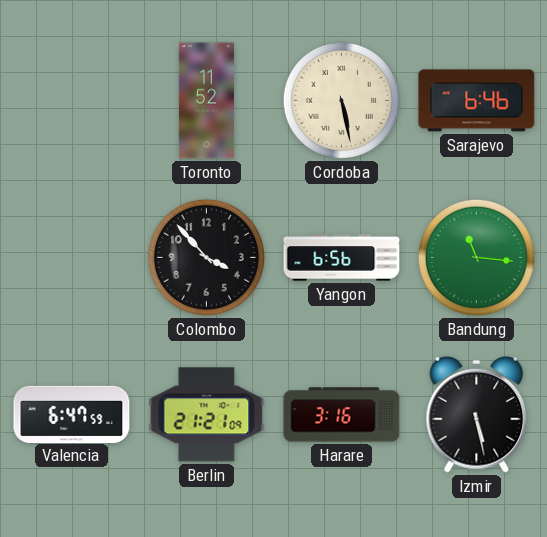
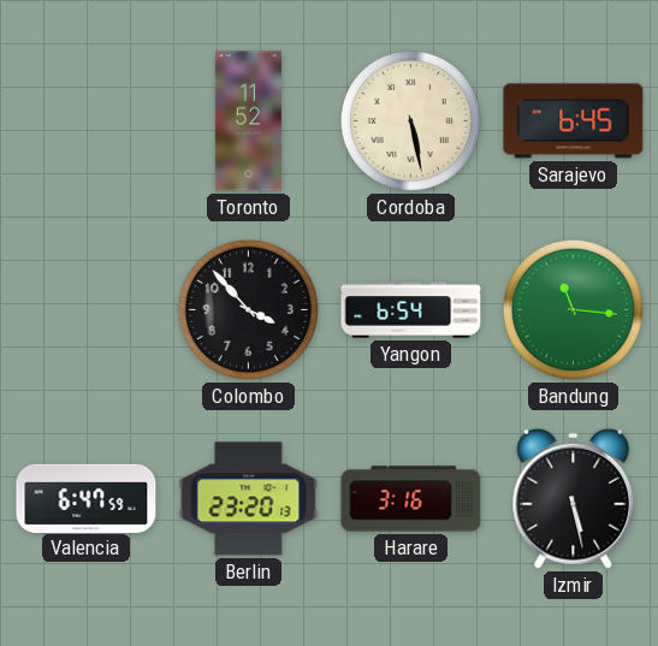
Sarajevo: 6:46 -> 6:45 (574, 122)
Yangon: 6:56 -> 6:54 (411, 310)
Berlin: 21:21 -> 23:20 (249, 499)
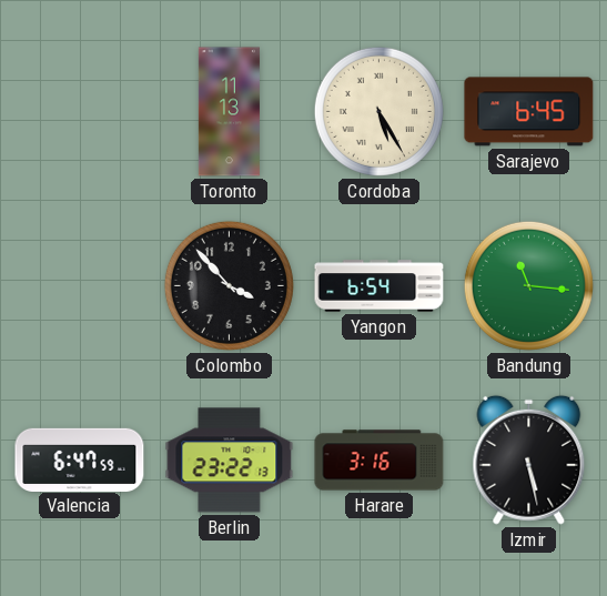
Toronto: 11:52 -> 11:13 (229, 112)
Cordoba: 5:28 -> 5:25 (378, 111)
Berlin: 23:20 -> 23:22 (230, 461)
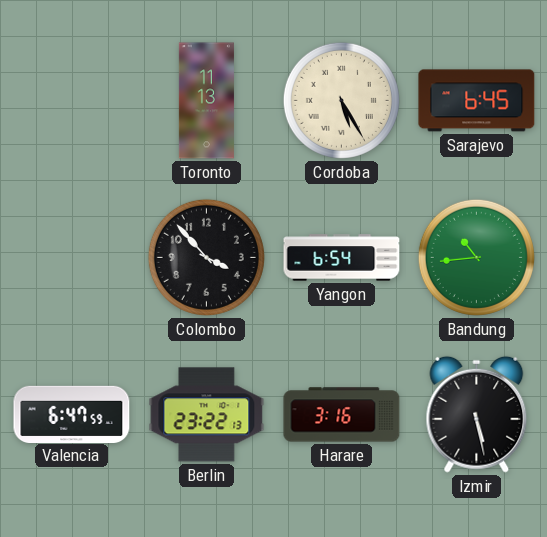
Bandung: 11:16 -> 10:44 (476, 257)
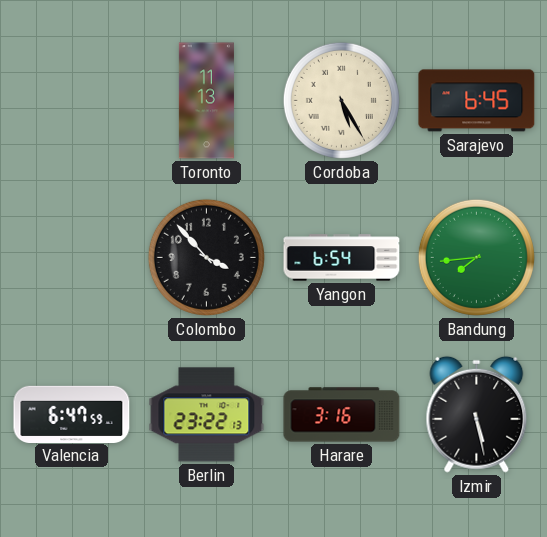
Bandung: 10:44 -> 7:44 (476, 257)
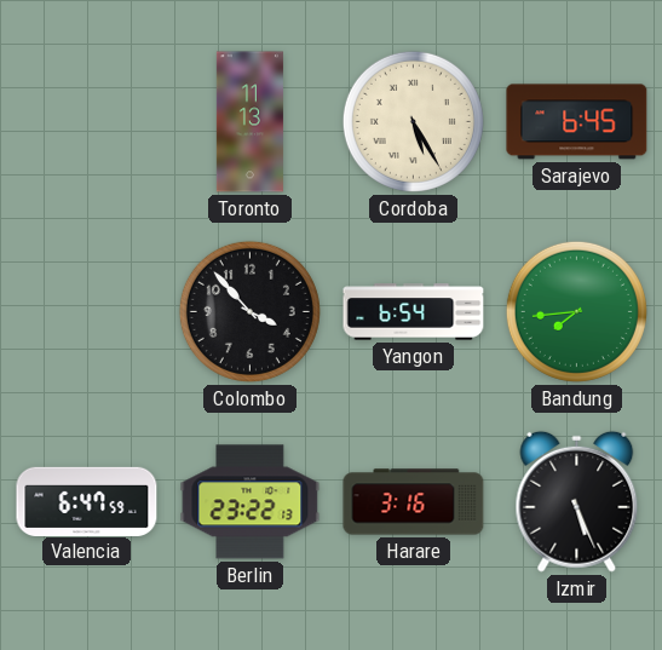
Izmir: 5:28 -> 5:26 (577, 501)
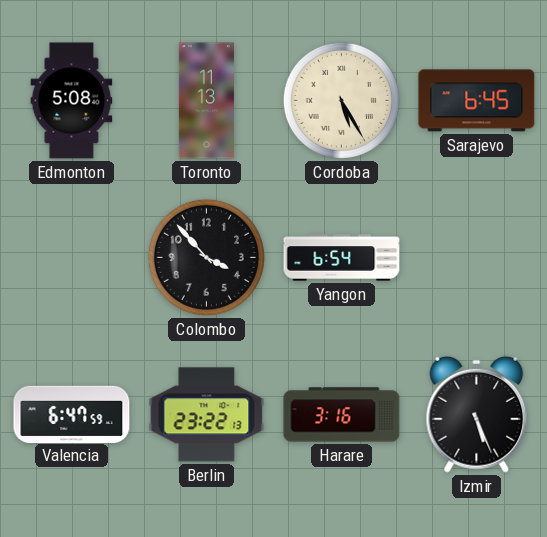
Edmonton: none -> 5:08 (72, 101)
Bandung: 7:44 -> none (576, 311)
